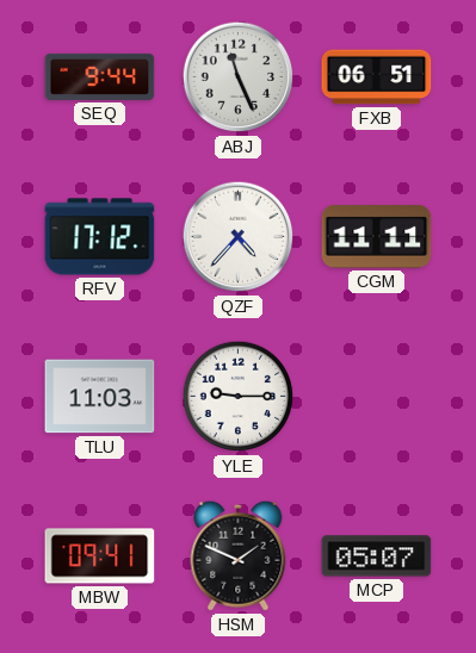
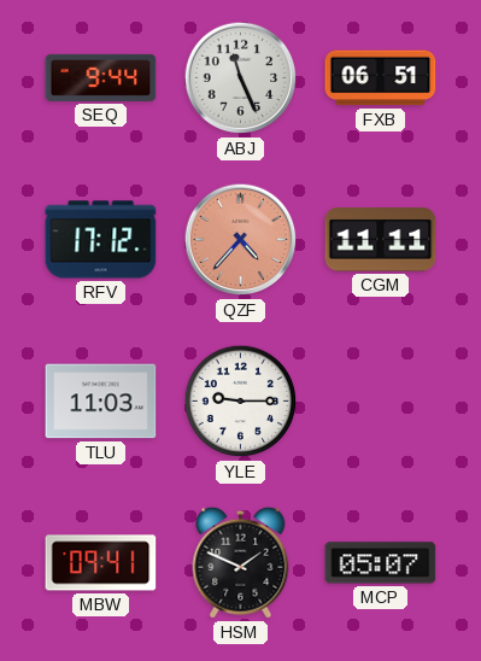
QZF dial: white -> salmon (241, 240)
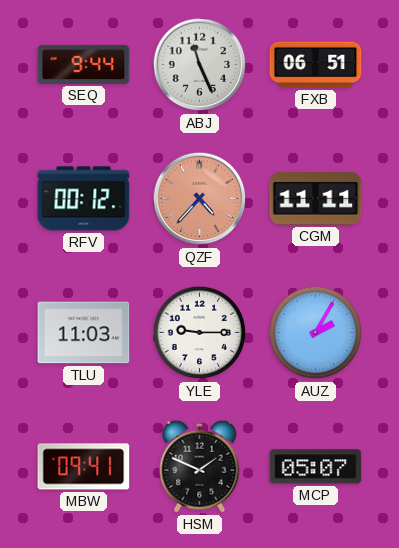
RFV: 17:12 -> 00:12 (84, 199)
AUZ: none -> 2:05 (316, 333)
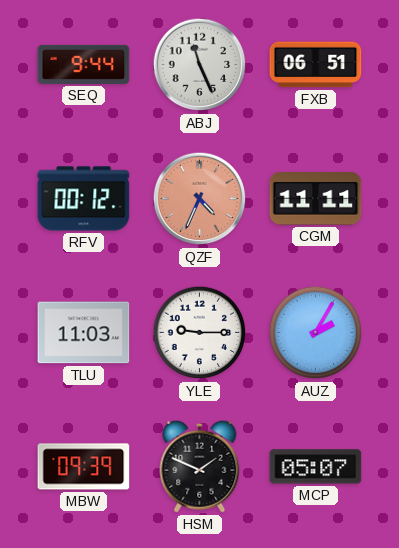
QZF: 4:37 -> 4:34 (200, 199)
MBW: 09:41 -> 09:39 (84, 467)
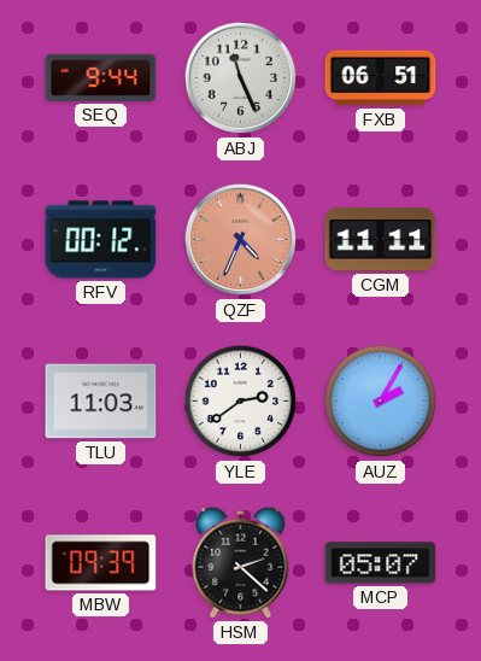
YLE: 9:15 -> 2:39 (241, 402)
HSM: 1:49 -> 2:22 (241, 562)
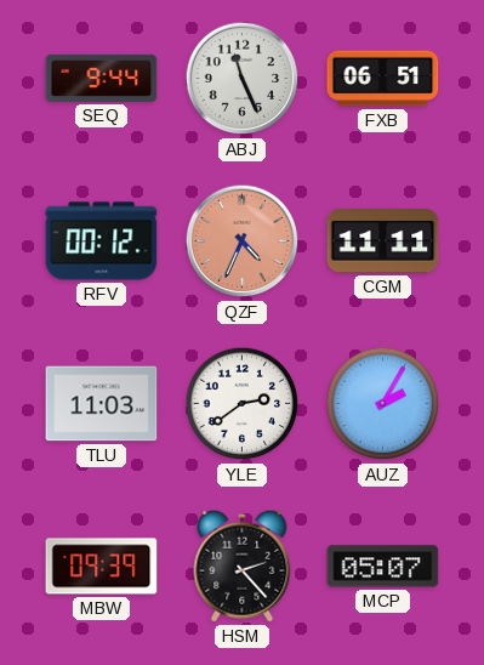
HSM: 2:22 -> 2:23 (243, 565)
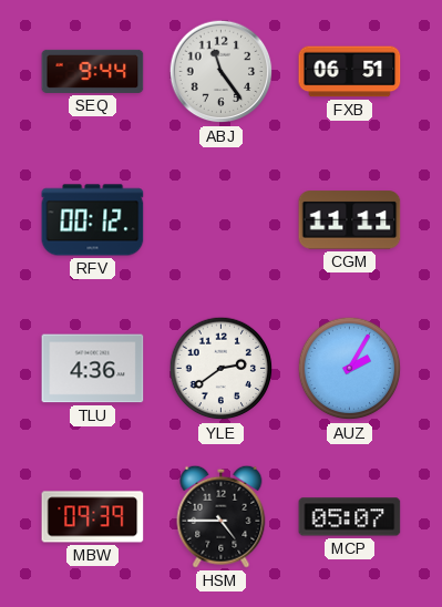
ABJ: 11:26 -> 11:24 (222, 72)
QZF: 4:34 -> none (243, 241)
TLU: 11:03 -> 4:36 (93, 369)
HSM: 2:23 -> 4:45 (222, 516)
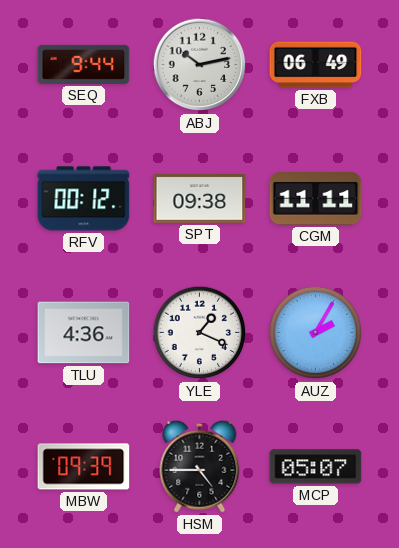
ABJ: 11:24 -> 10:13 (200, 65)
FXB: 06:51 -> 06:49 (316, 65)
SPT: none -> 09:38 (200, 199)
YLE: 2:39 -> 1:19 (200, 333)
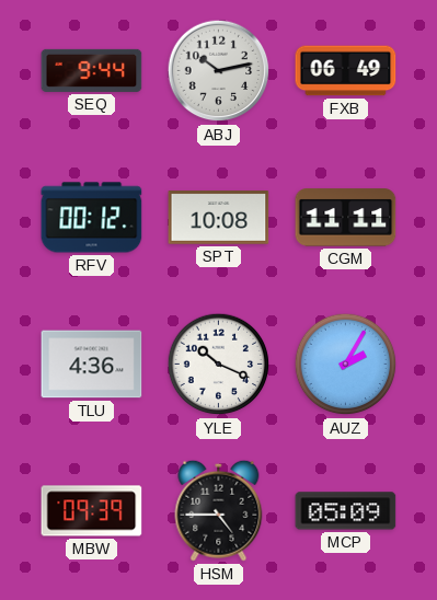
SPT: 09:38 -> 10:08 (219, 218)
YLE: 1:19 -> 10:19 (219, 365)
MCP: 05:07 -> 05:09 (346, 511)
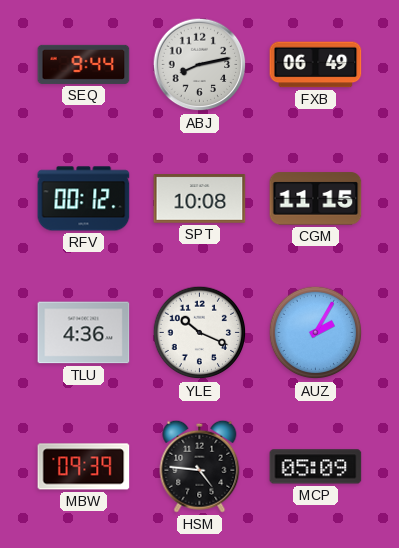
ABJ: 10:13 -> 8:13 (200, 65)
CGM: 11:11 -> 11:15 (316, 199)
HSM: 4:45 -> 4:46 (200, 466)
